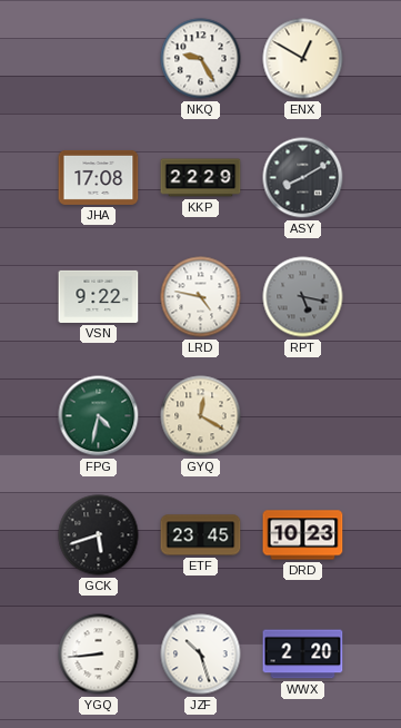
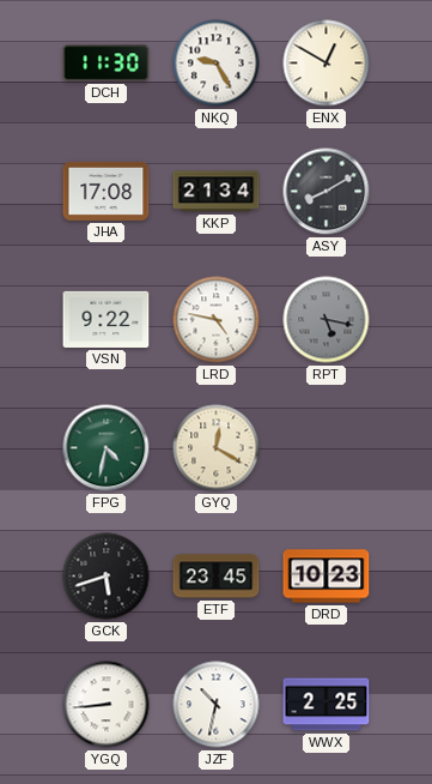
DCH: none -> 11:30 (107, 64)
KKP: 22:29 -> 21:34 (217, 192)
JZF: 10:27 -> 10:32 (217, 705)
WWX: 2:20 -> 2:25 (327, 705)
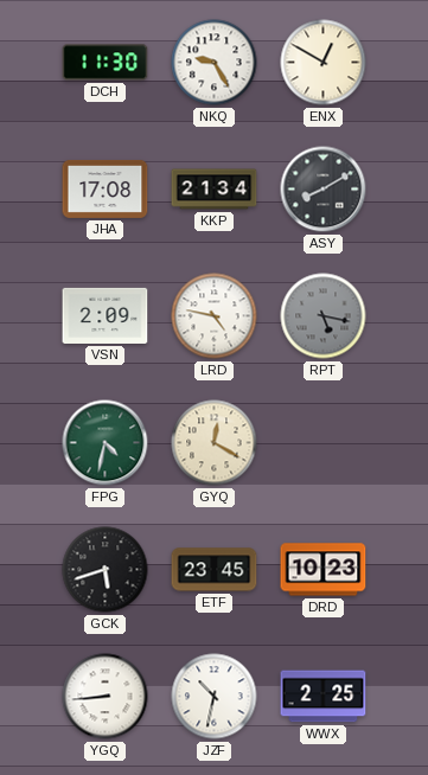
VSN: 9:22 -> 2:09 (106, 315)
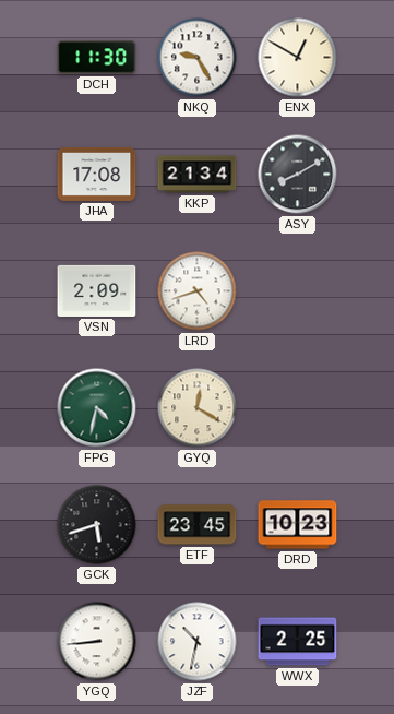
LRD: 4:47 -> 4:42 (198, 291)
RPT: 5:17 -> none (324, 316)
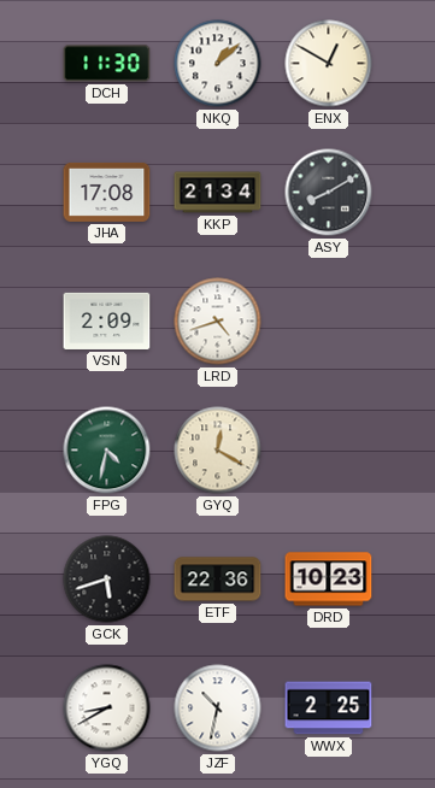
NKQ: 9:25 -> 1:08 (218, 64)
ETF: 23:45 -> 22:36 (218, 580)
YGQ: 8:44 -> 8:40 (107, 708)
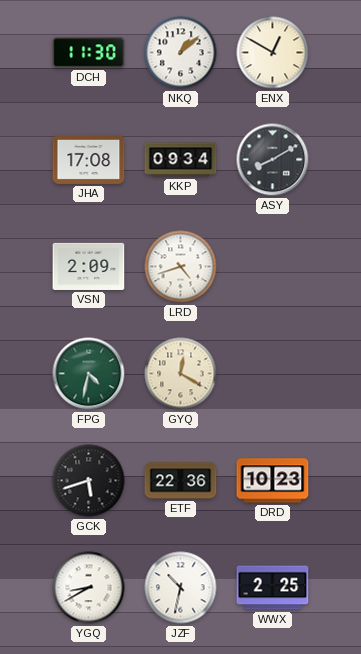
KKP: 21:34 -> 09:34 (181, 160)
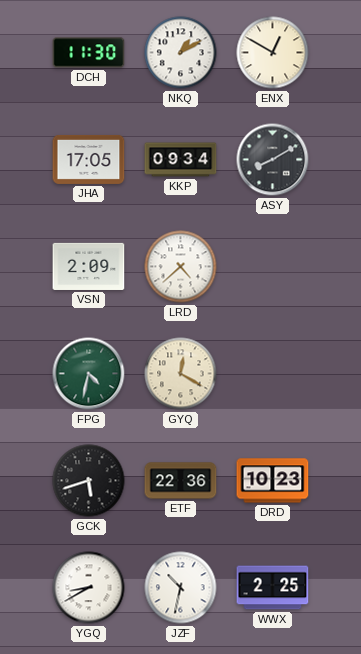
NKQ: 1:08 -> 1:10 (181, 53)
JHA: 17:08 -> 17:05 (89, 159)
LRD: 4:42 -> 4:38 (181, 267)
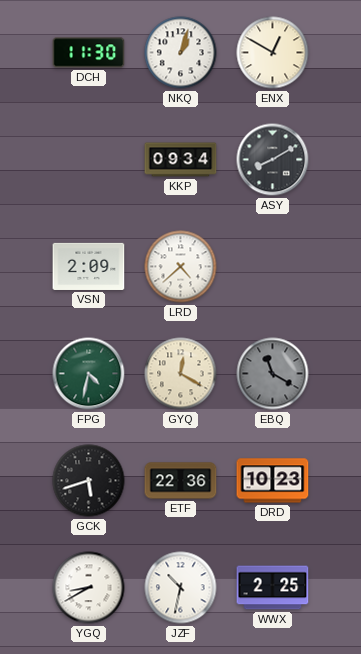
NKQ: 1:10 -> 1:03 (181, 53)
JHA: 17:05 -> none (89, 159)
EBQ: none -> 11:20 (273, 374)
